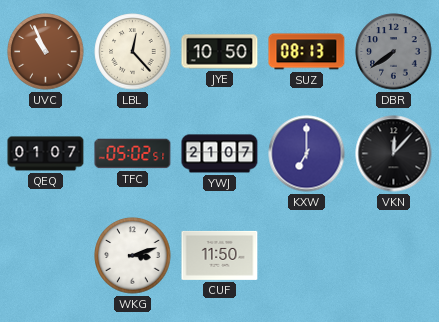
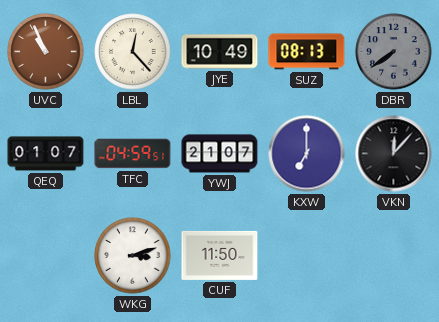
JYE: 10:50 -> 10:49 (220, 52)
TFC: 05:02 -> 04:59 (133, 154)
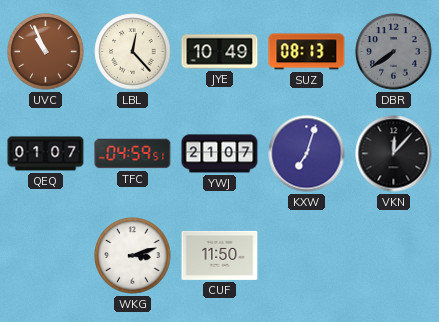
KXW: 7:00 -> 7:03 (307, 154)
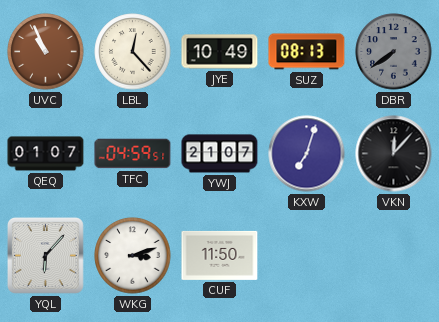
YQL: none -> 6:07 (45, 255)
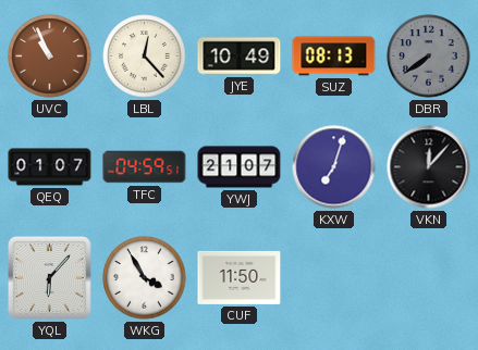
WKG: 3:12 -> 3:55 (145, 278)
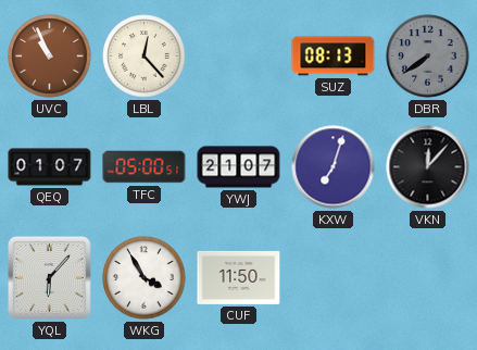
JYE: 10:49 -> none (240, 57)
TFC: 04:59 -> 05:00 (145, 167)
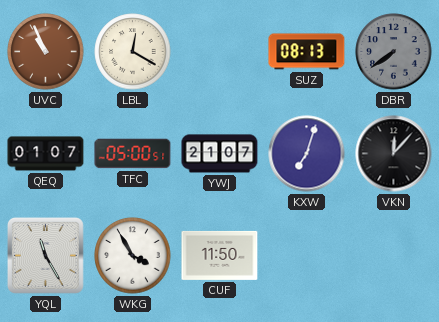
LBL: 12:23 -> 12:20 (133, 52)
YQL: 6:07 -> 11:25 (45, 255)
